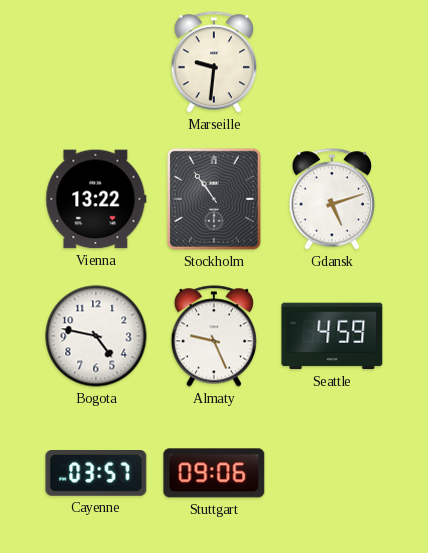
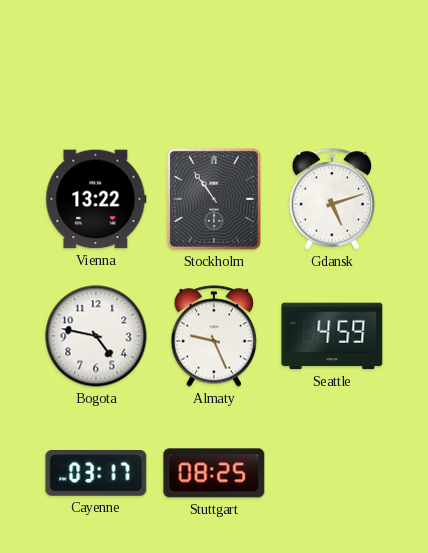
Marseille: 9:31 -> none (214, 62)
Cayenne: 03:57 -> 03:17 (96, 474)
Stuttgart: 09:06 -> 08:25 (214, 473)
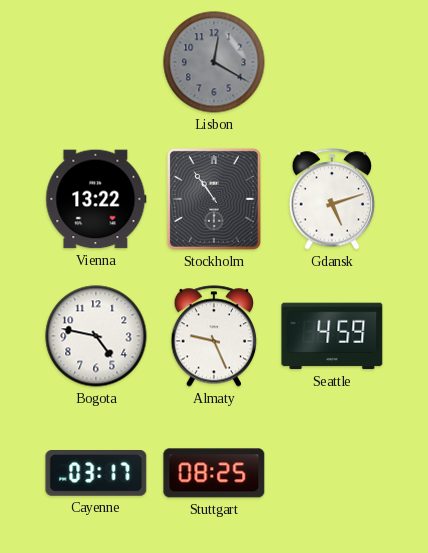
Lisbon: none -> 12:20 (214, 62)
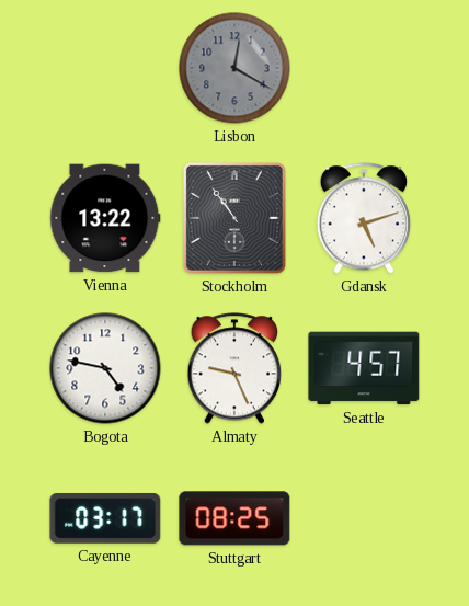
Seattle: 4:59 -> 4:57 (364, 368)
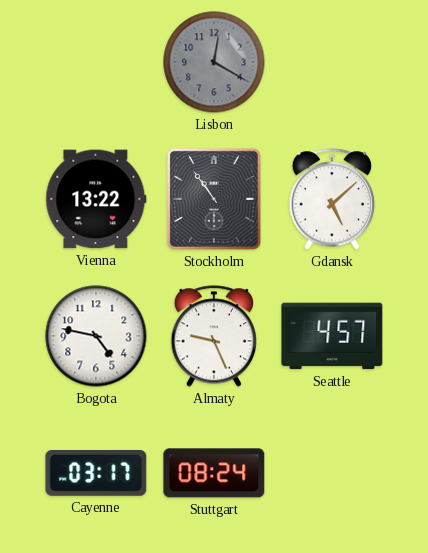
Gdansk: 5:12 -> 5:08 (332, 199)
Stuttgart: 08:25 -> 08:24 (214, 473)
